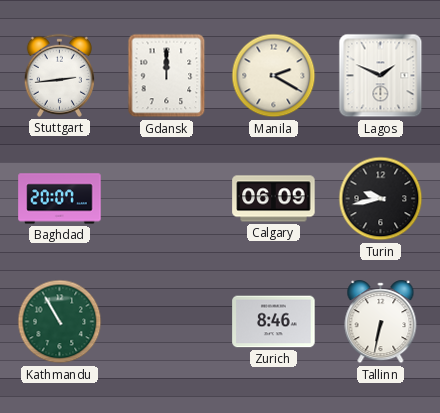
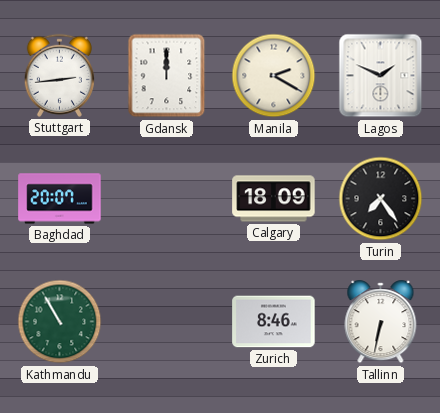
Calgary: 06:09 -> 18:09 (274, 199)
Turin: 9:43 -> 7:24 (381, 199)
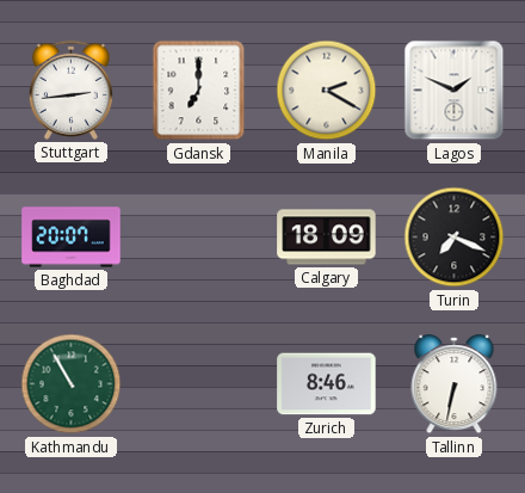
Gdansk: 12:00 -> 7:00 (199, 91)
Turin: 7:24 -> 7:19 (455, 238)
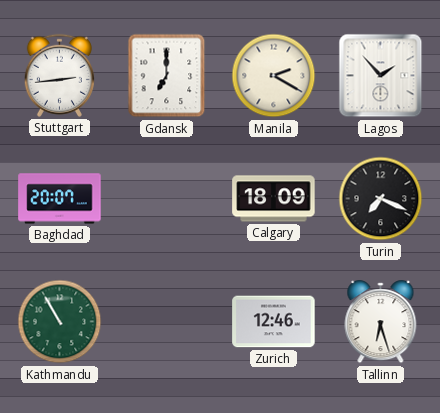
Lagos: 1:49 -> 1:53 (381, 76)
Zurich: 8:46 -> 12:46 (274, 322)
Tallinn: 6:32 -> 6:27 (381, 322)
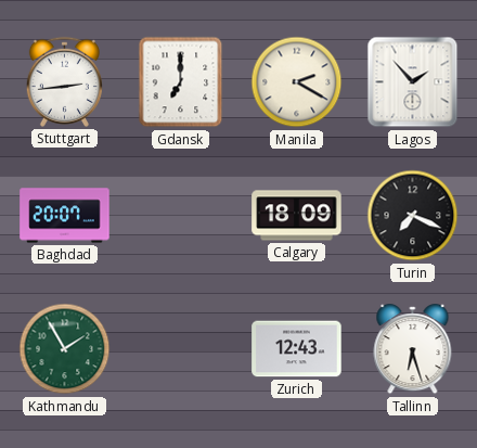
Kathmandu: 10:55 -> 1:55 (65, 349)
Zurich: 12:46 -> 12:43 (297, 349)
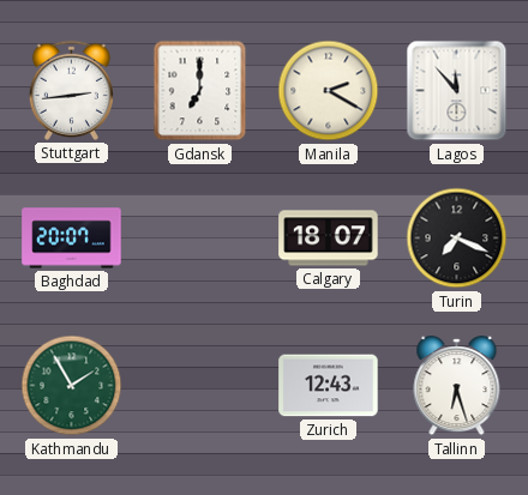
Lagos: 1:53 -> 11:53 (457, 91)
Calgary: 18:09 -> 18:07 (329, 239)
